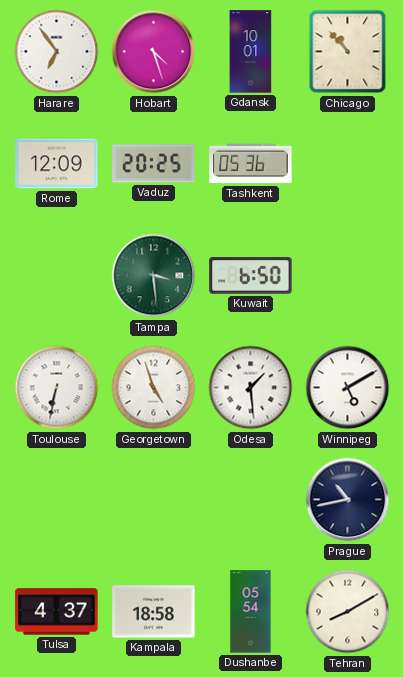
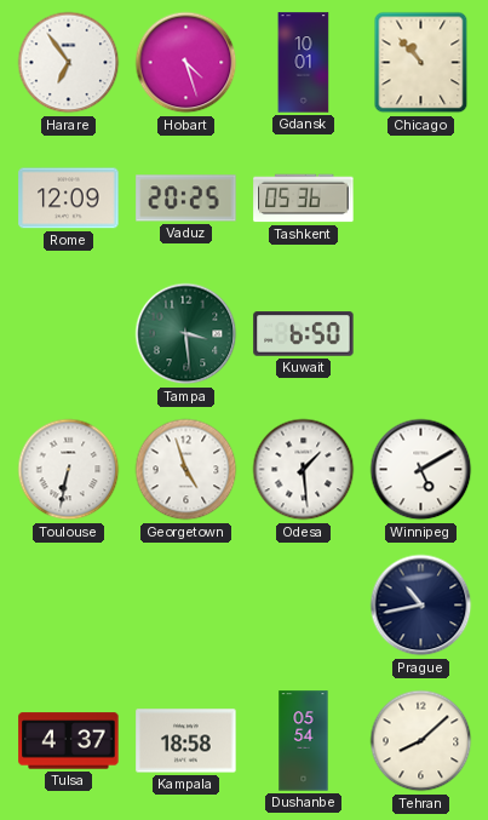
Tehran: 8:10 -> 8:08 (421, 741)
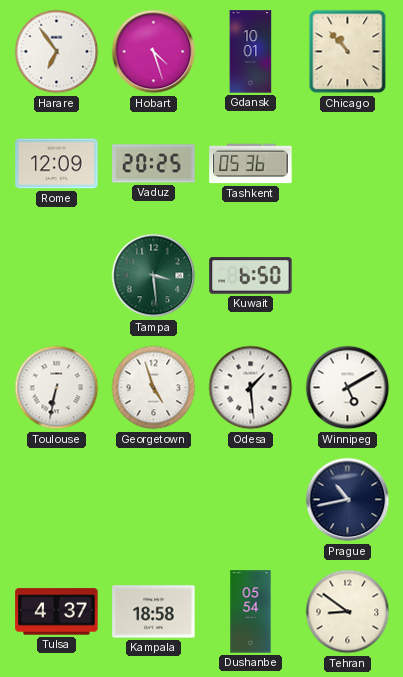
Tehran: 8:08 -> 8:51 (348, 612)
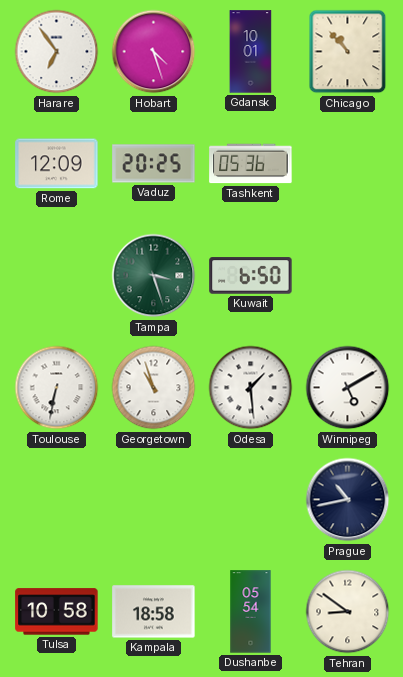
Tampa: 3:29 -> 3:27 (154, 276)
Georgetown: 4:57 -> 10:57 (154, 388)
Tulsa: 4:37 -> 10:58 (57, 612)
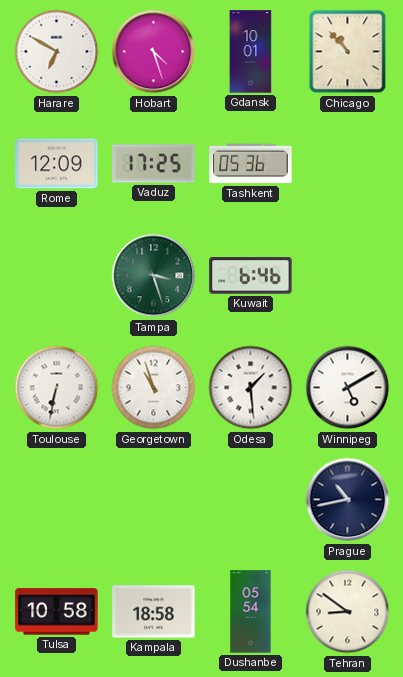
Harare: 6:54 -> 6:50 (57, 52)
Vaduz: 20:25 -> 17:25 (154, 164)
Kuwait: 6:50 -> 6:46 (251, 276)
